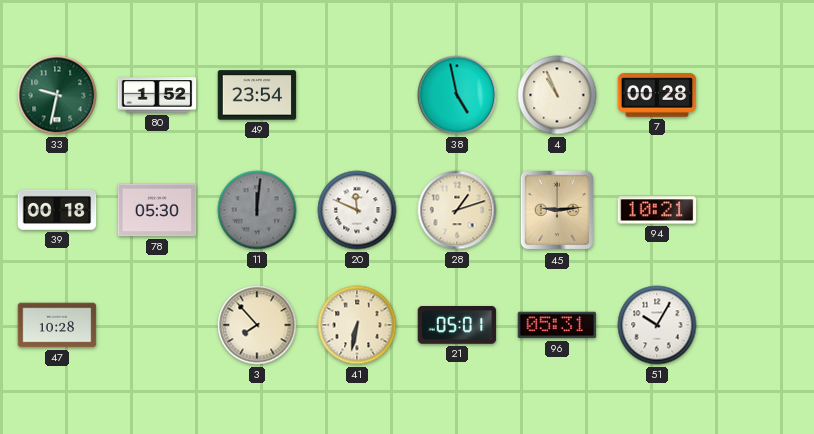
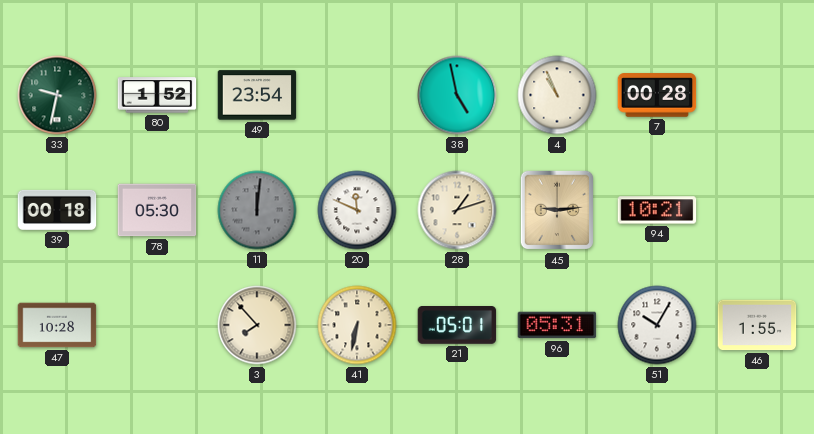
46: none -> 1:55 (757, 325)
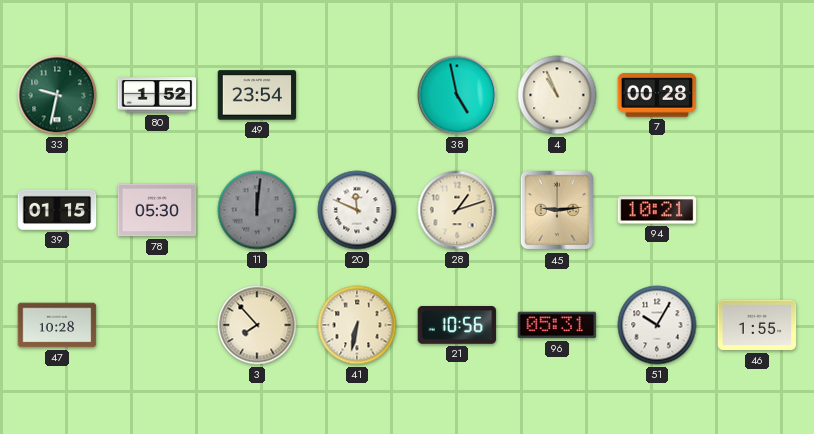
39: 00:18 -> 01:15 (57, 210)
21: 05:01 -> 10:56 (457, 326)
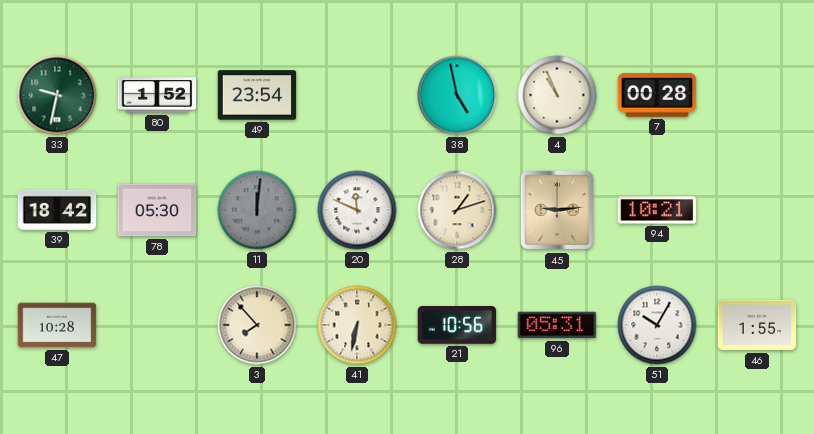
39: 01:15 -> 18:42 (57, 210)
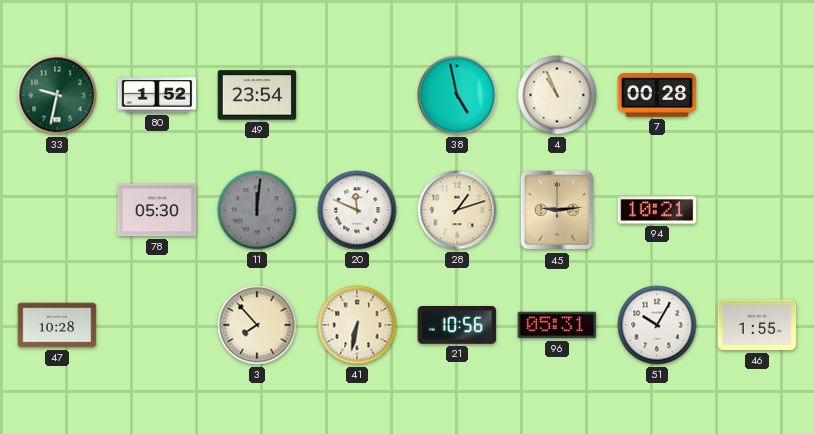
39: 18:42 -> none (57, 210)
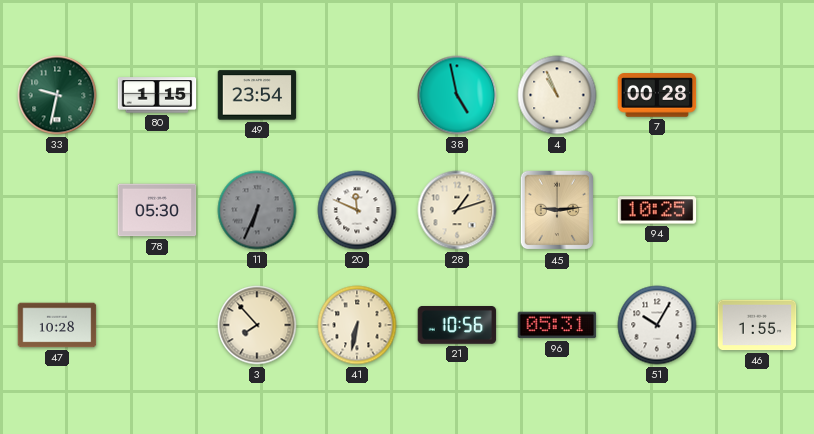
80: 1:52 -> 1:15 (157, 95)
11: 12:01 -> 6:34 (257, 210)
94: 10:21 -> 10:25 (657, 210)
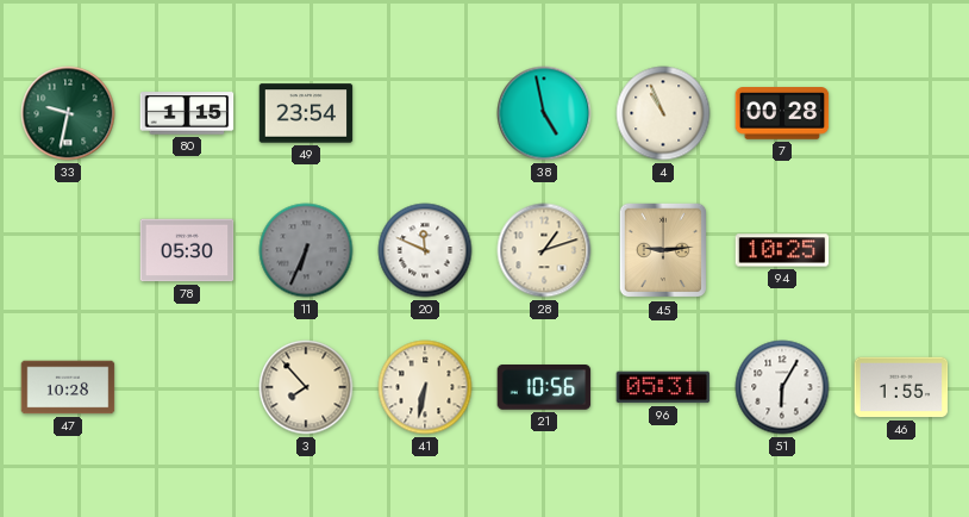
51: 10:05 -> 6:05 (782, 387)
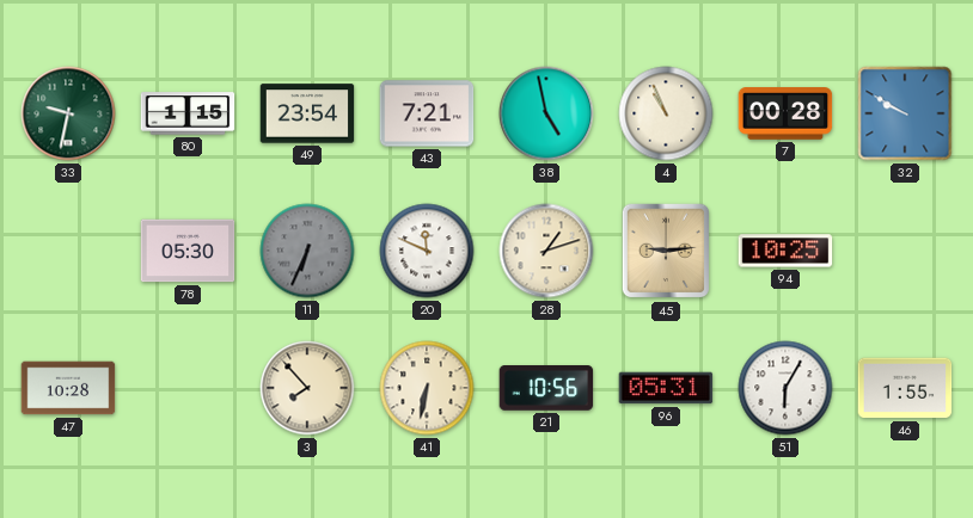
43: none -> 7:21 (427, 113)
32: none -> 9:50 (905, 113)
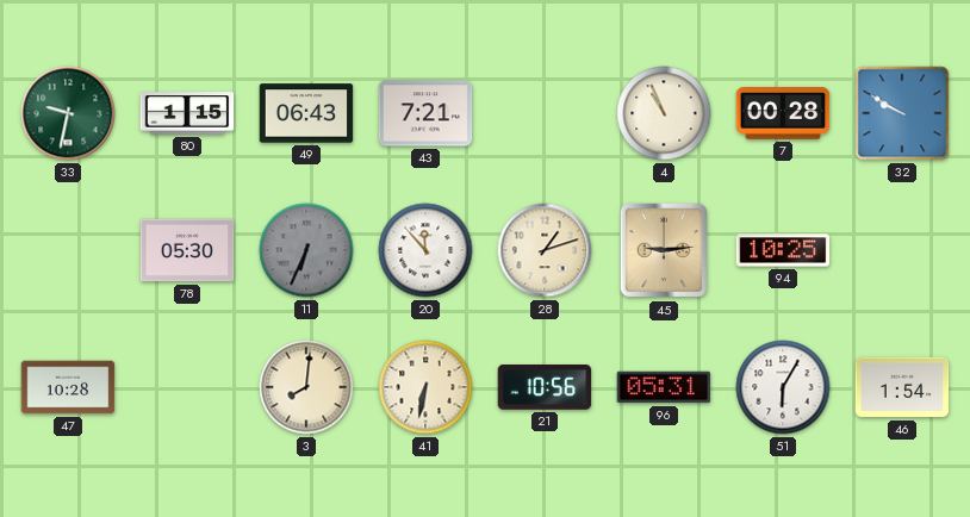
49: 23:54 -> 06:43 (306, 113)
38: 4:58 -> none (546, 113)
20: 11:49 -> 11:53 (425, 250)
3: 7:53 -> 8:01 (306, 387)
46: 1:55 -> 1:54 (902, 387)
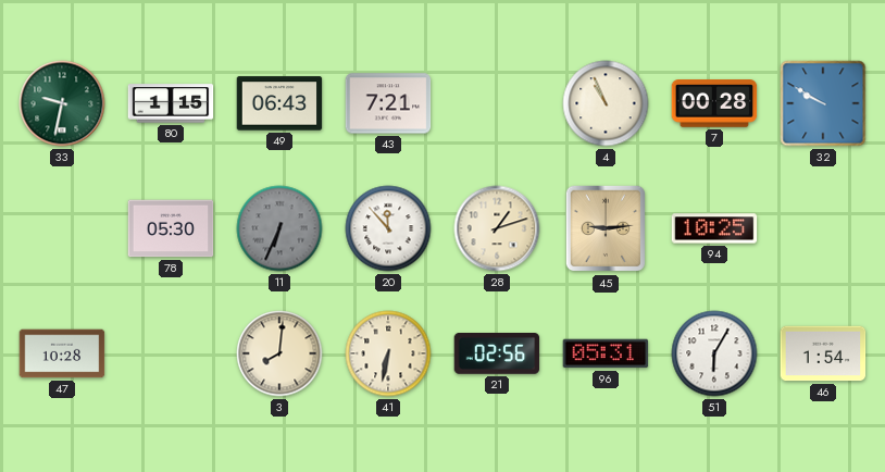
21: 10:56 -> 02:56 (497, 355)
